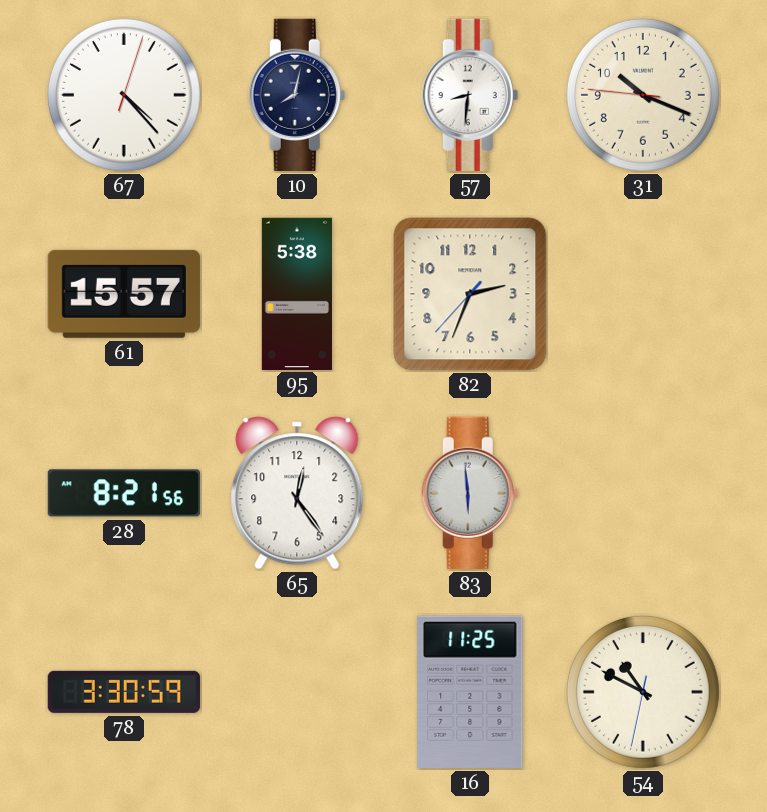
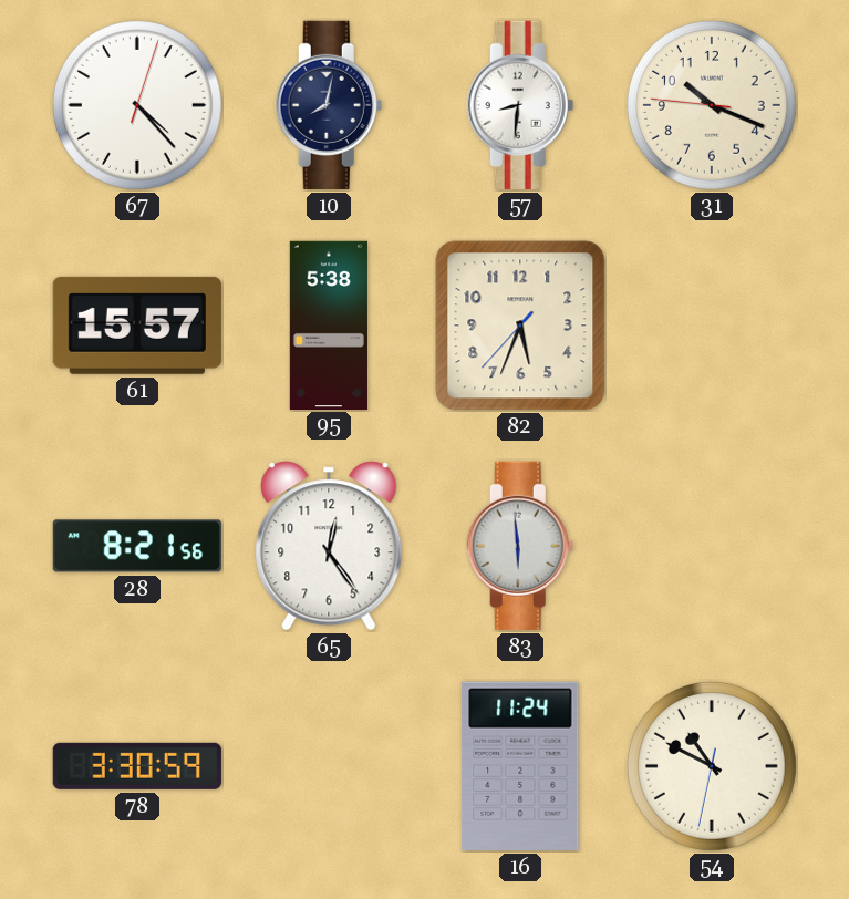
82: 2:33 -> 5:33 (520, 325)
16: 11:25 -> 11:24 (520, 766)
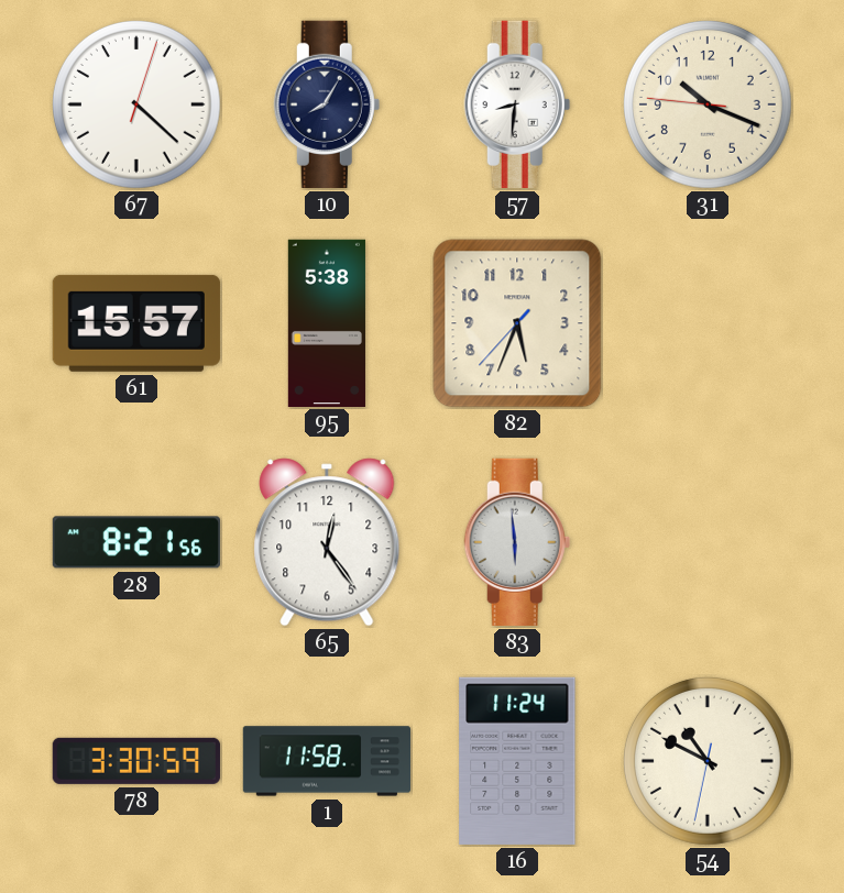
67: 4:23 -> 4:22 (136, 104)
10: 8:02 -> 8:05 (327, 104)
1: none -> 11:58 (327, 761)
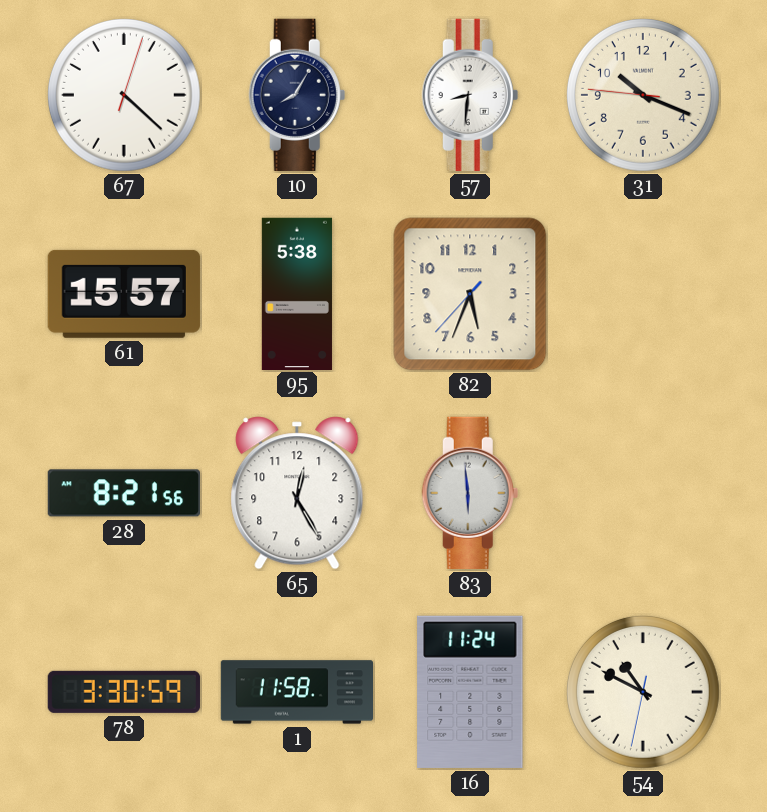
65: 12:24 -> 12:25 (297, 493)
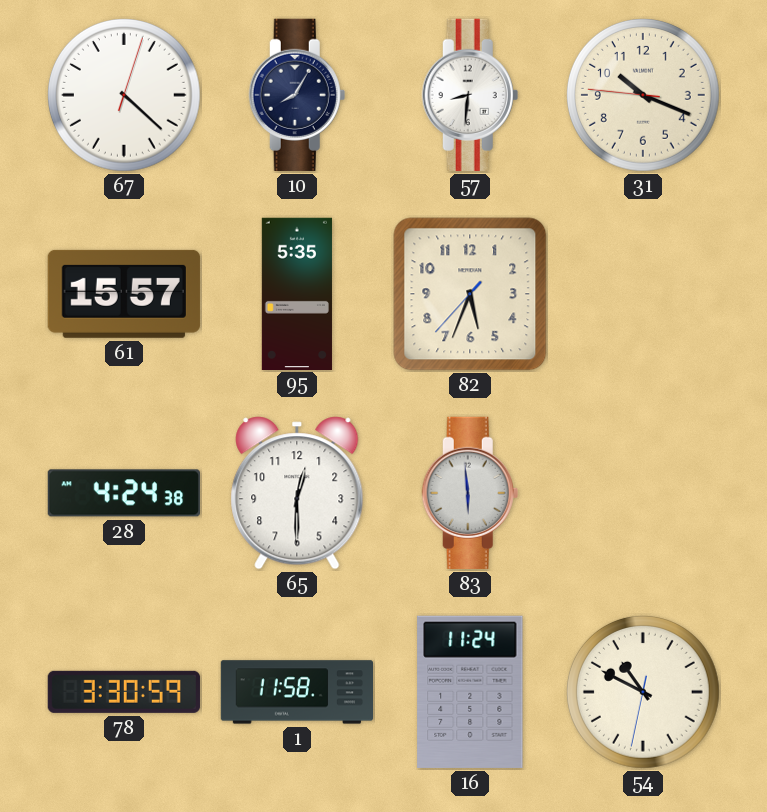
95: 5:38 -> 5:35 (297, 293)
28: 8:21 -> 4:24 (123, 493)
65: 12:25 -> 12:30 (297, 493)
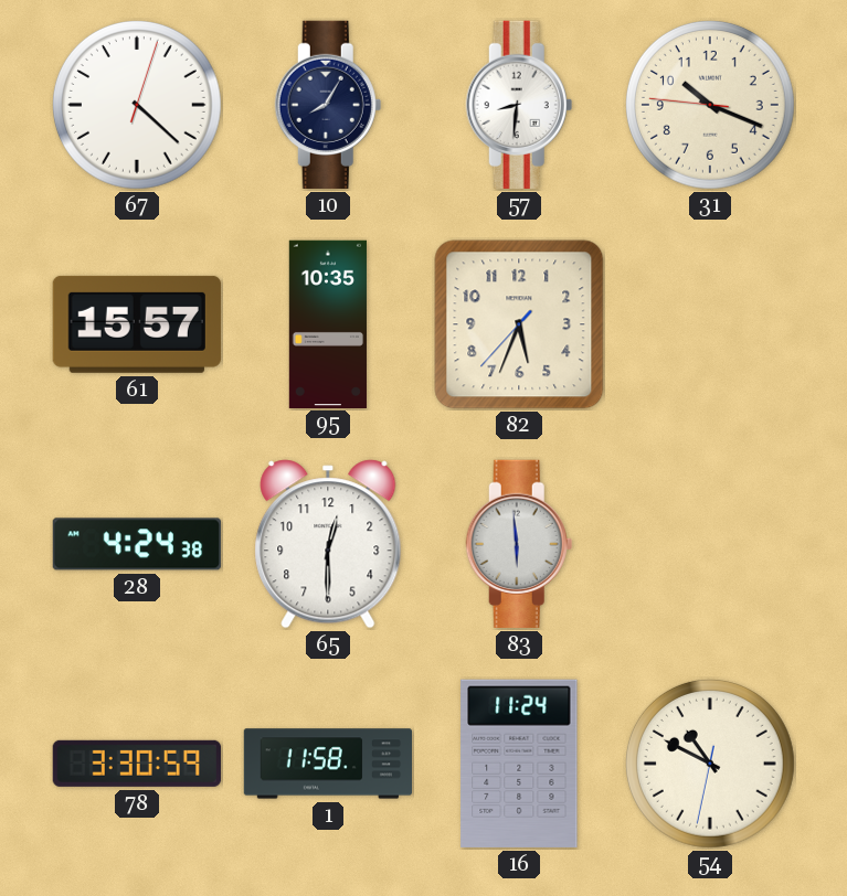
95: 5:35 -> 10:35 (328, 323)
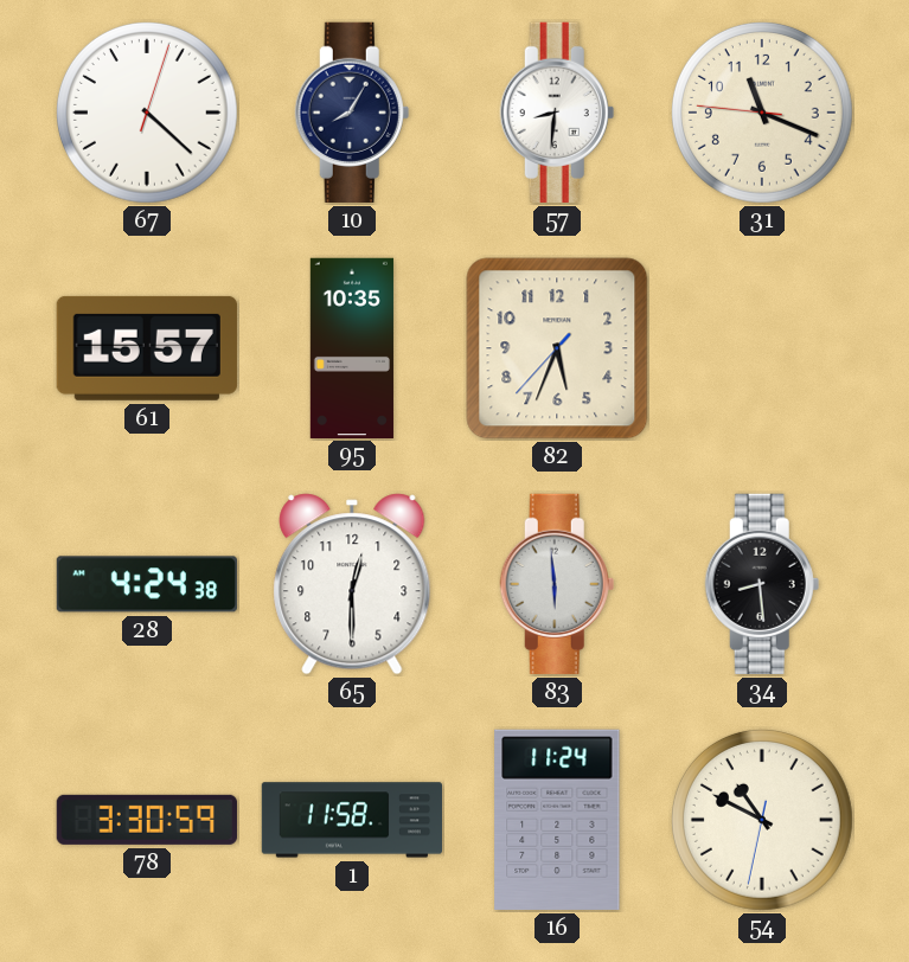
31: 10:18 -> 11:18 (762, 113)
34: none -> 8:29 (762, 584)
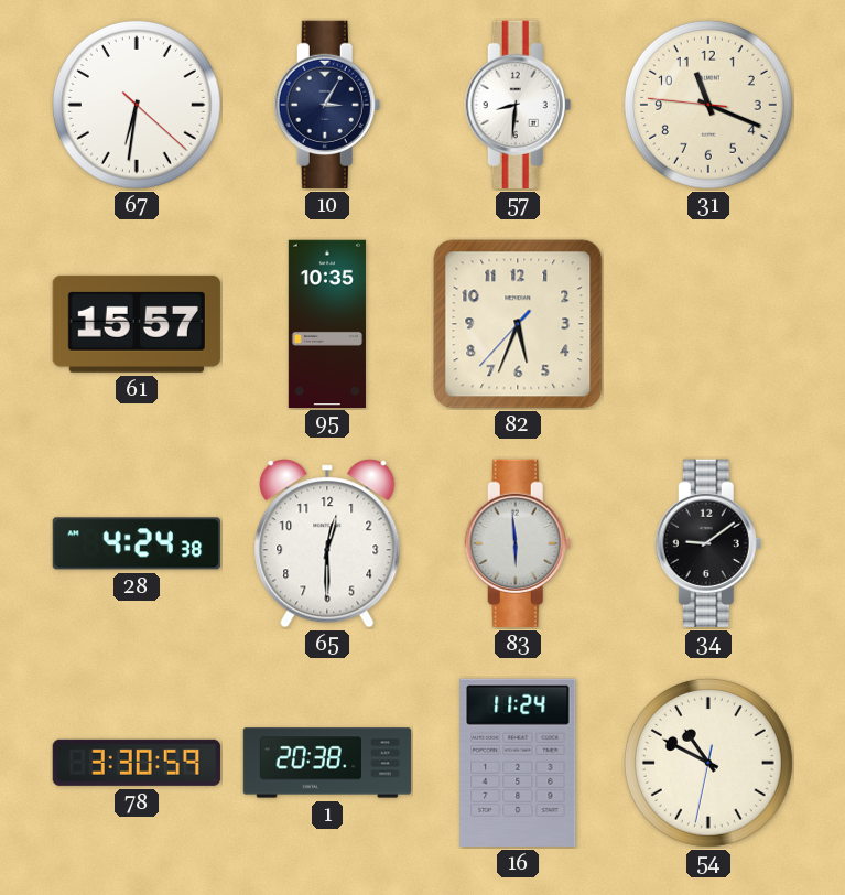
67: 4:22 -> 6:31 (137, 105)
10: 8:05 -> 3:05 (327, 105)
34: 8:29 -> 9:09 (708, 543)
1: 11:58 -> 20:38 (327, 763)
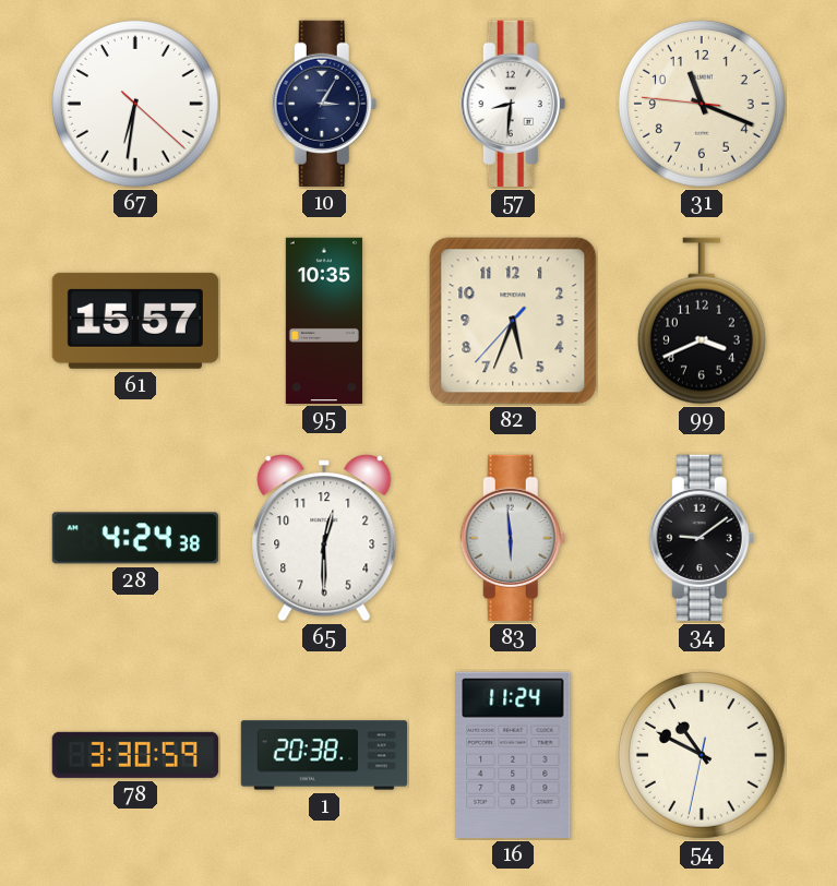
99: none -> 3:41 (702, 321)
